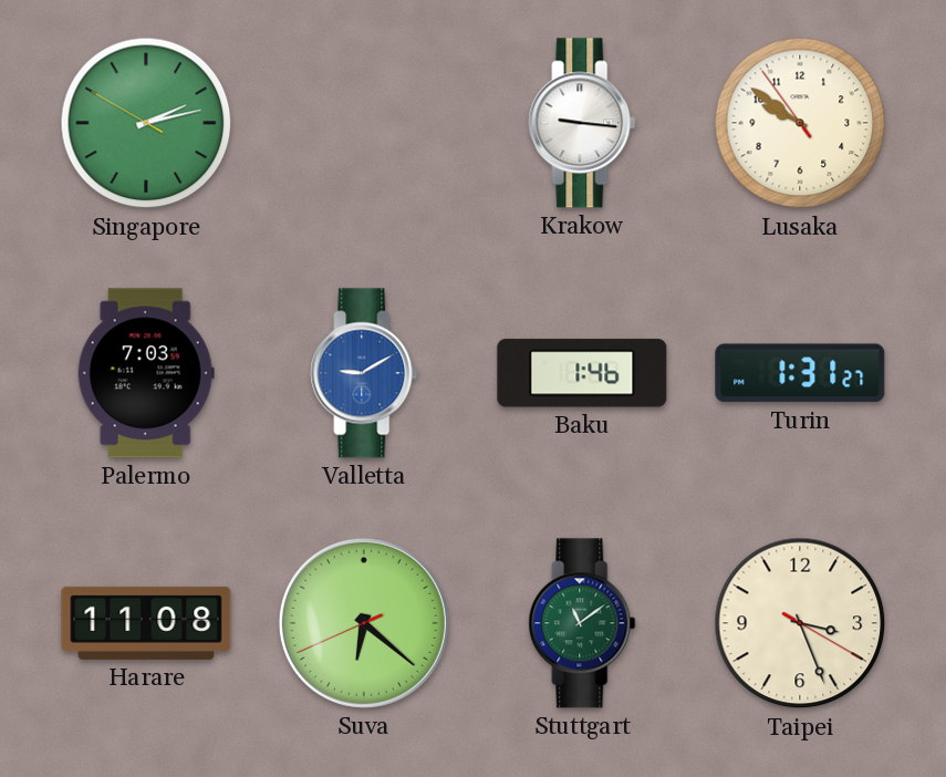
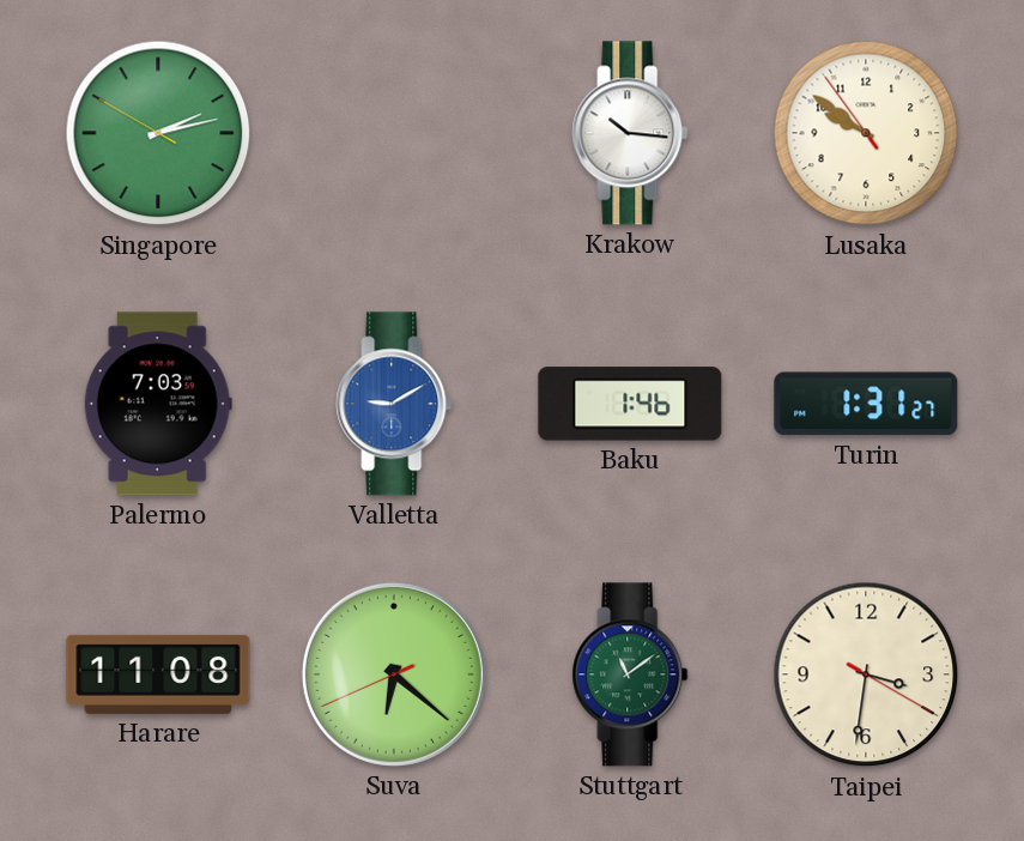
Krakow: 9:16 -> 10:16 (630, 133)
Taipei: 3:26 -> 3:31 (866, 674)
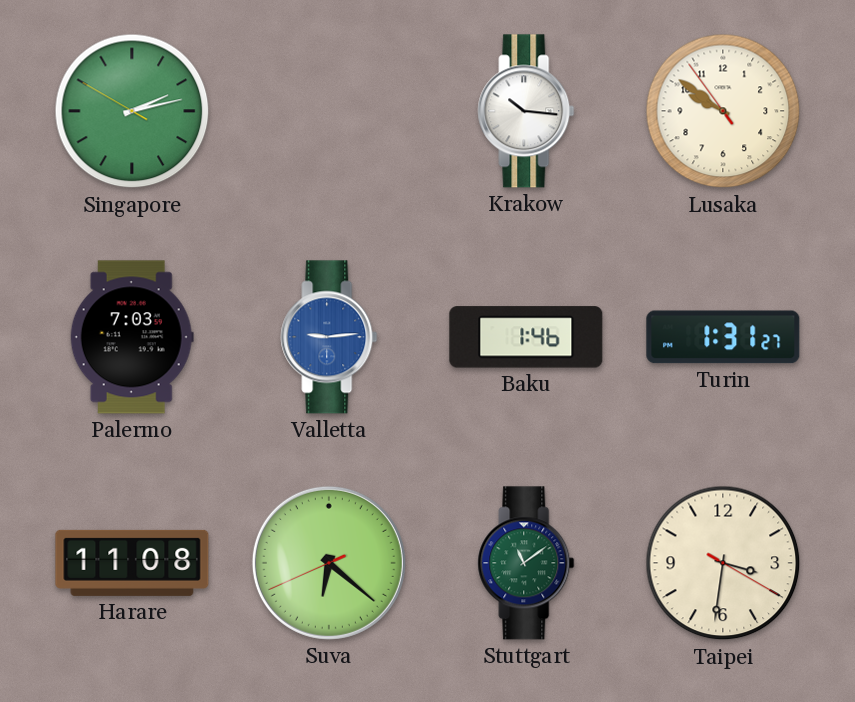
Valletta: 9:10 -> 9:14 (329, 337)
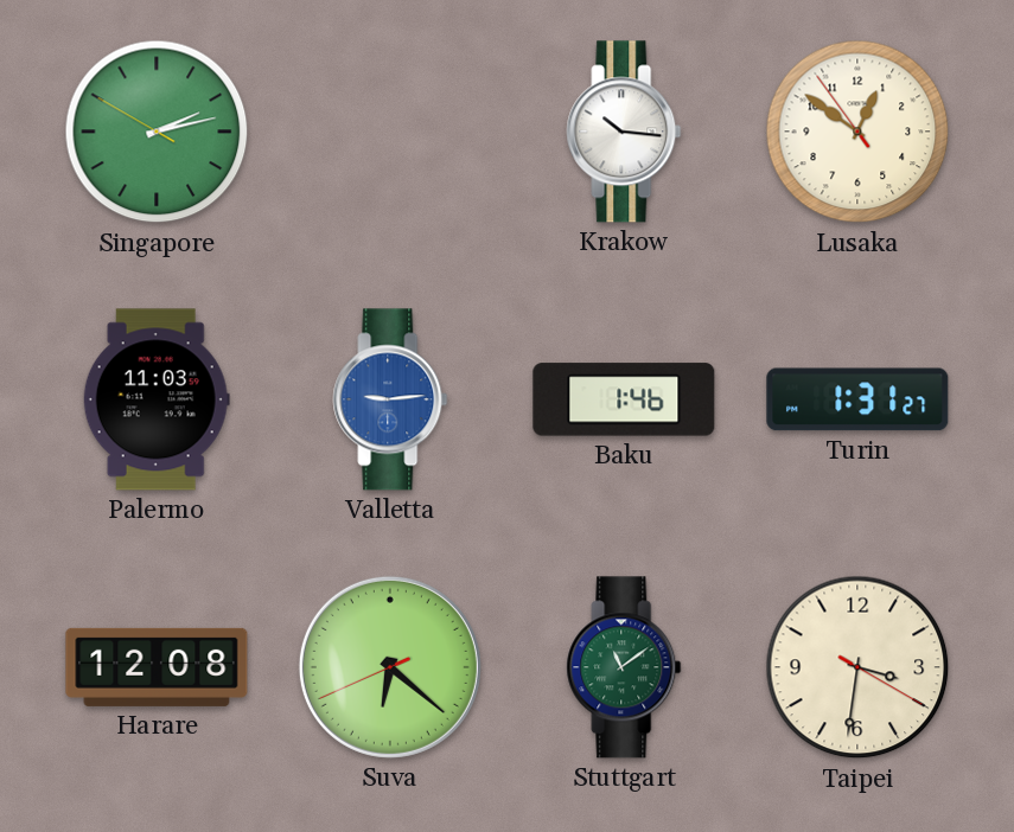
Lusaka: 9:50 -> 12:50 (857, 132)
Palermo: 7:03 -> 11:03 (157, 399)
Harare: 11:08 -> 12:08 (157, 667)
